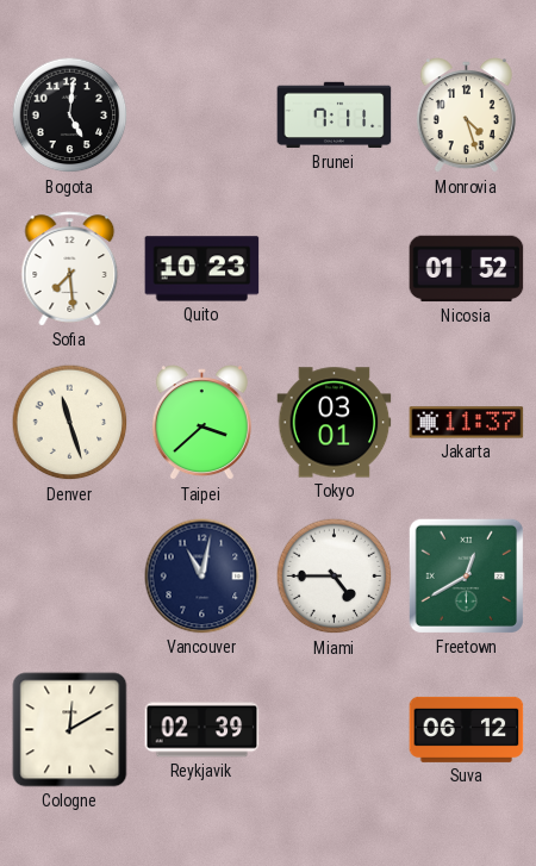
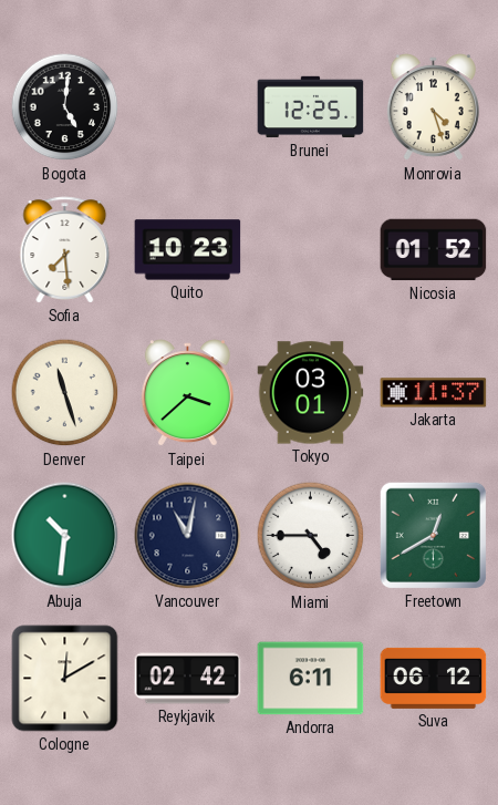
Brunei: 7:11 -> 12:25 (311, 107)
Abuja: none -> 10:31 (65, 536)
Reykjavik: 02:39 -> 02:42 (188, 679)
Andorra: none -> 6:11 (311, 679)
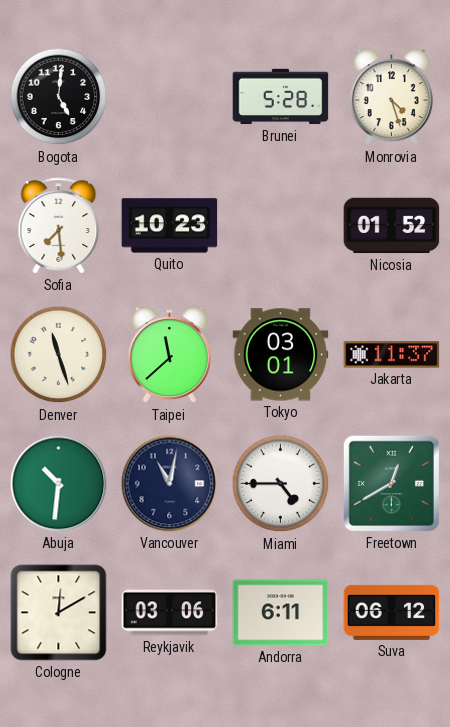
Brunei: 12:25 -> 5:28 (281, 97)
Taipei: 3:38 -> 11:38 (169, 355)
Reykjavik: 02:42 -> 03:06 (170, 613)
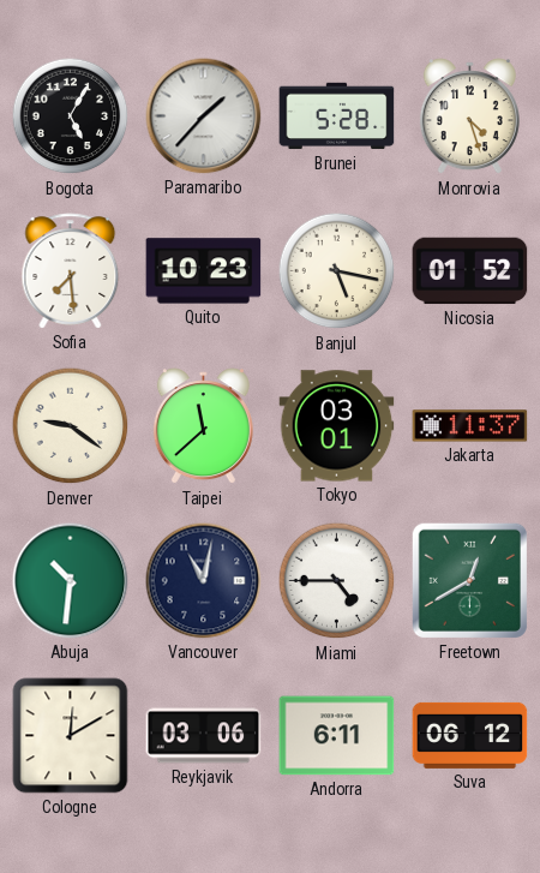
Bogota: 5:01 -> 5:05 (71, 116)
Paramaribo: none -> 1:37 (204, 116)
Banjul: none -> 5:17 (337, 271)
Denver: 11:27 -> 9:21 (71, 426)
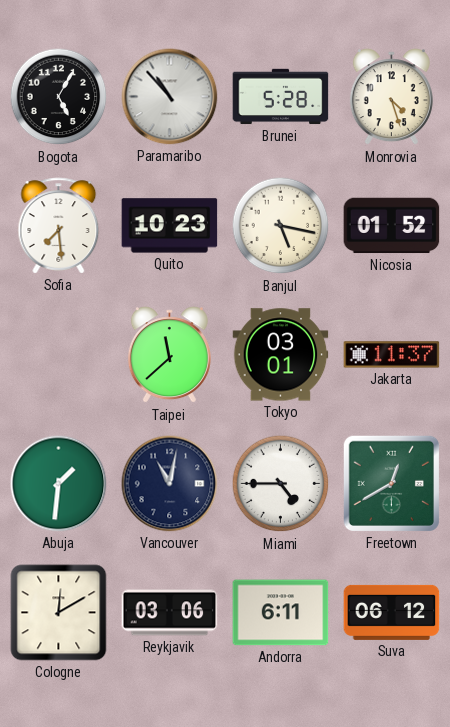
Paramaribo: 1:37 -> 10:53 (170, 97)
Denver: 9:21 -> none (71, 426)
Abuja: 10:31 -> 1:31 (59, 484)
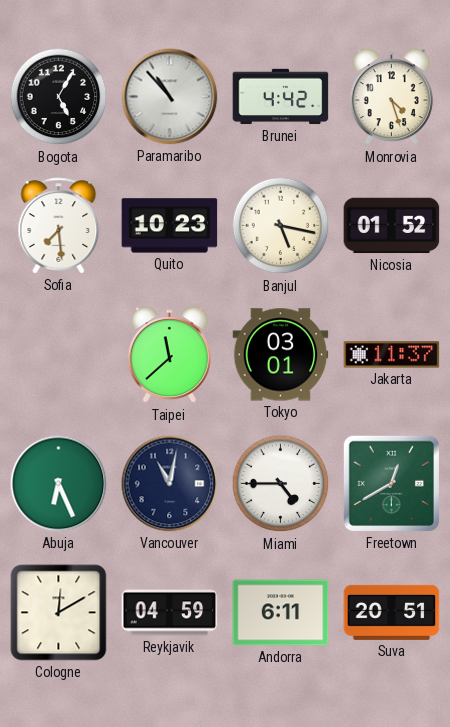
Brunei: 5:28 -> 4:42 (281, 97)
Abuja: 1:31 -> 6:26 (59, 484)
Reykjavik: 03:06 -> 04:59 (170, 613)
Suva: 06:12 -> 20:51 (392, 612)
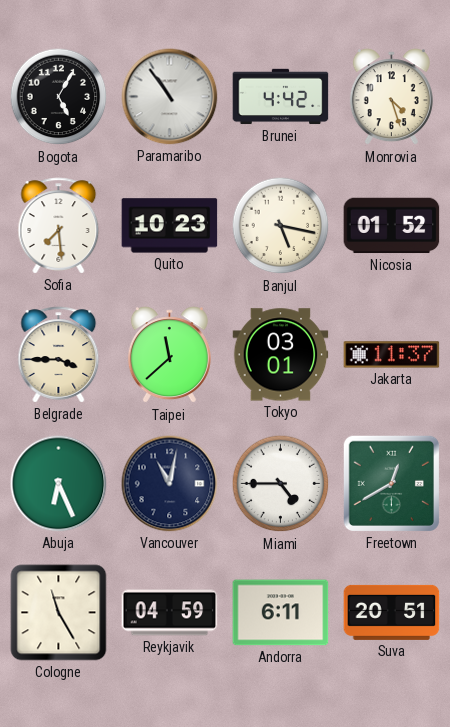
Paramaribo: 10:53 -> 10:54 (170, 97)
Belgrade: none -> 3:45 (59, 355)
Cologne: 12:10 -> 11:25 (59, 613)
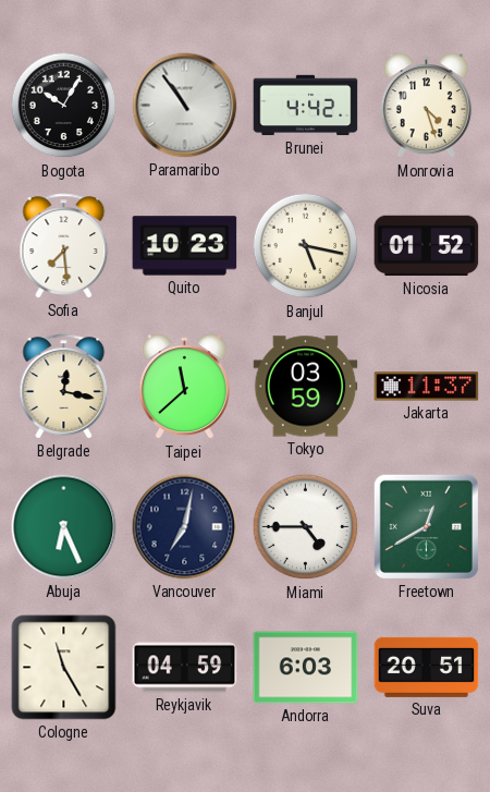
Bogota: 5:05 -> 10:05 (64, 106)
Belgrade: 3:45 -> 12:17 (64, 387)
Tokyo: 03:01 -> 03:59 (306, 387)
Vancouver: 11:02 -> 7:02 (185, 527)
Andorra: 6:11 -> 6:03 (306, 668)
